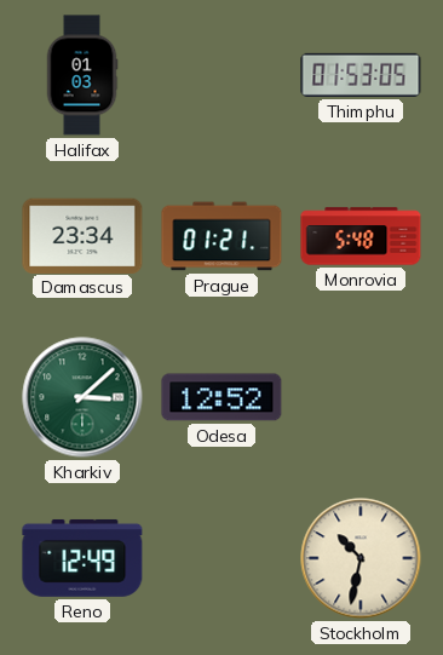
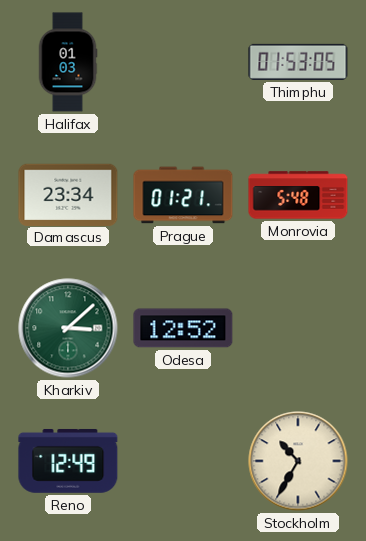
Stockholm: 10:32 -> 10:35 (298, 461)
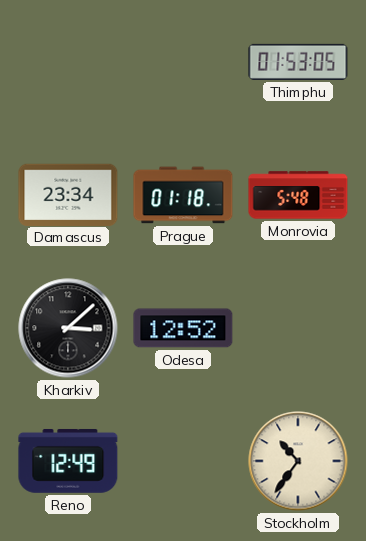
Halifax: 01:03 -> none (68, 62)
Prague: 01:21 -> 01:18 (183, 195)
Kharkiv dial: green -> black (68, 328)
Stockholm: 10:35 -> 10:36 (298, 461)
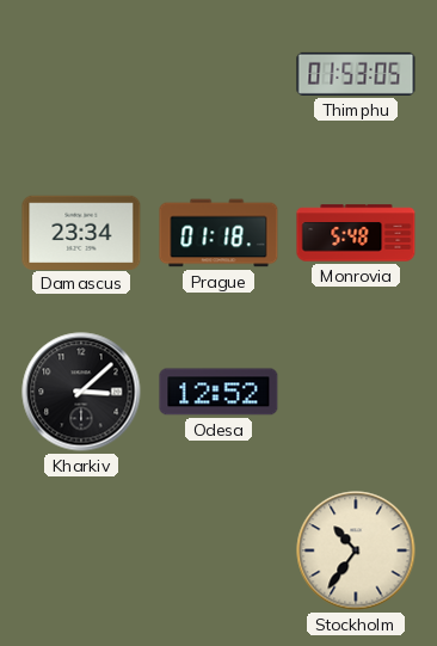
Reno: 12:49 -> none (68, 461)
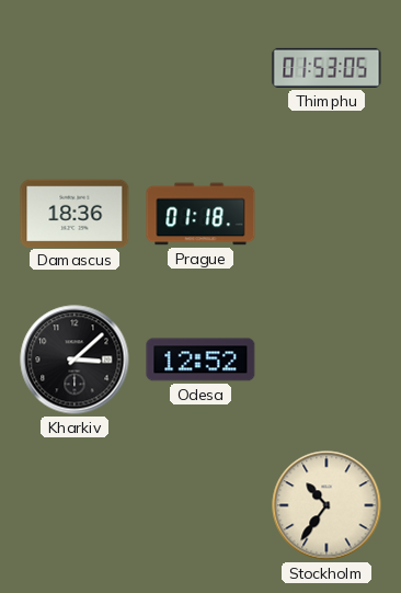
Damascus: 23:34 -> 18:36 (75, 213)
Monrovia: 5:48 -> none (356, 233)
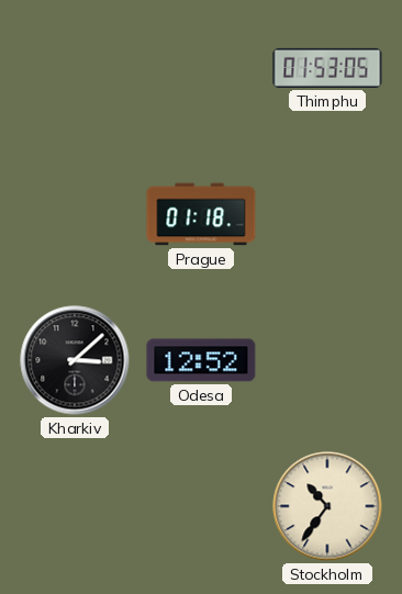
Damascus: 18:36 -> none (75, 213)
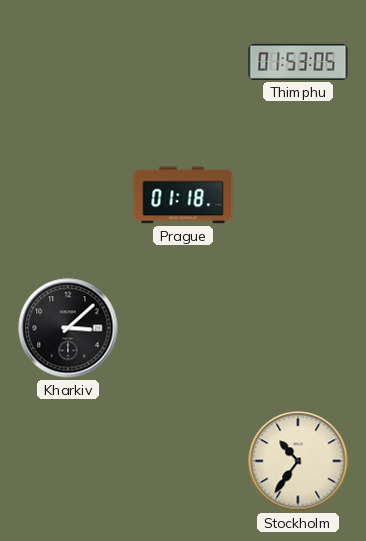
Odesa: 12:52 -> none (201, 360)
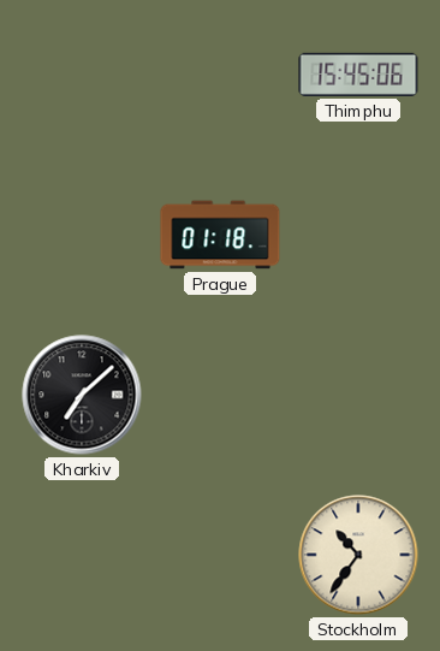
Thimphu: 01:53 -> 15:45 (358, 75)
Kharkiv: 3:08 -> 7:08 (82, 395)
